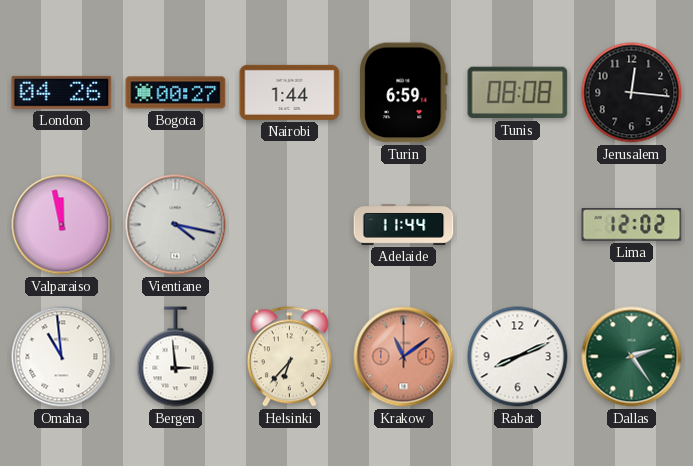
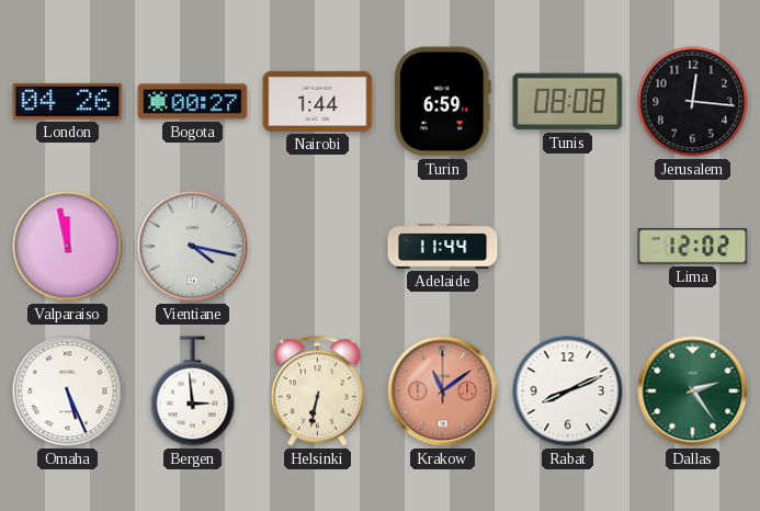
Omaha: 10:59 -> 5:26 (68, 391)
Helsinki: 6:37 -> 6:32 (317, 391)
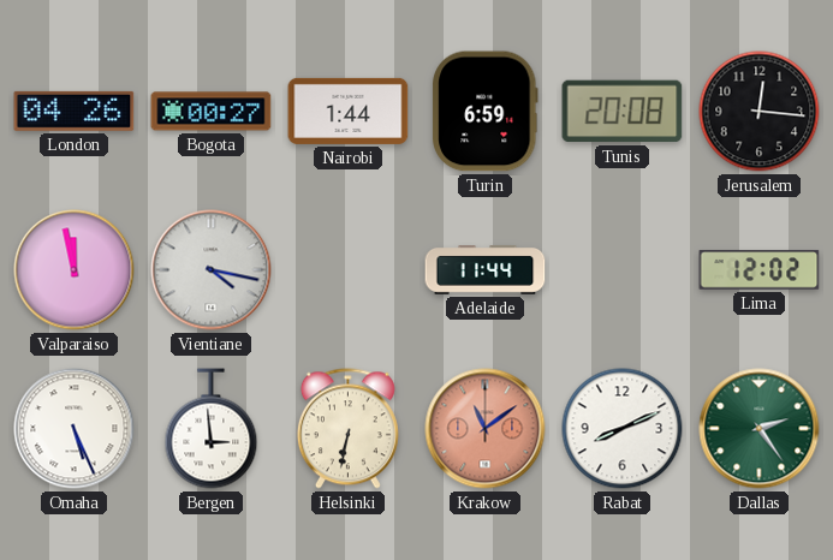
Tunis: 08:08 -> 20:08 (623, 112)
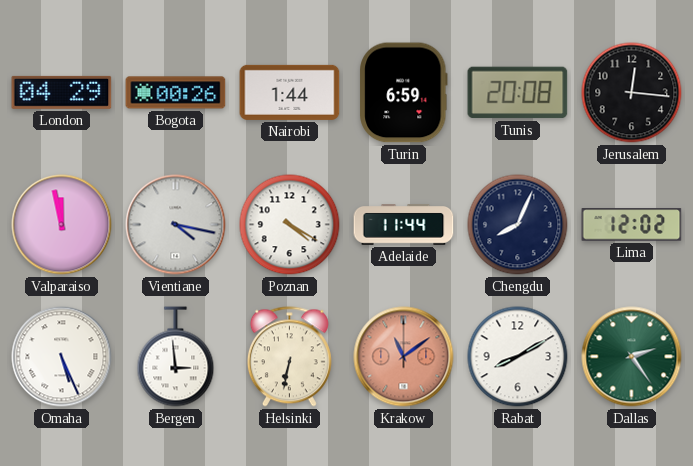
London: 04:26 -> 04:29 (62, 92)
Bogota: 00:27 -> 00:26 (176, 93)
Poznan: none -> 4:20 (290, 225)
Chengdu: none -> 8:04 (518, 225)
Rabat: 8:11 -> 8:10 (518, 357)
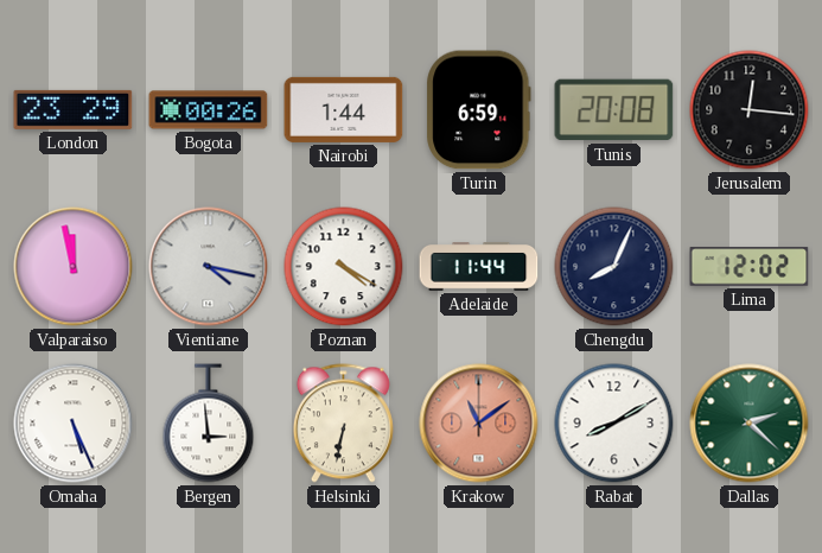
London: 04:29 -> 23:29 (74, 109)
Dallas: 2:24 -> 2:22 (750, 424)
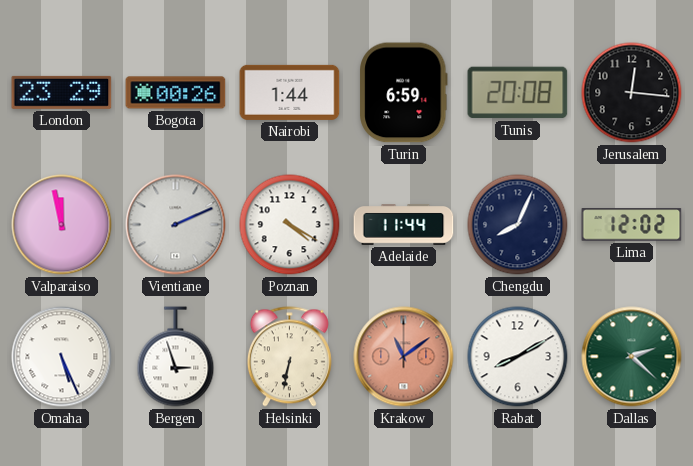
Vientiane: 4:17 -> 2:11 (176, 225)
Bergen: 2:59 -> 2:57 (176, 357)
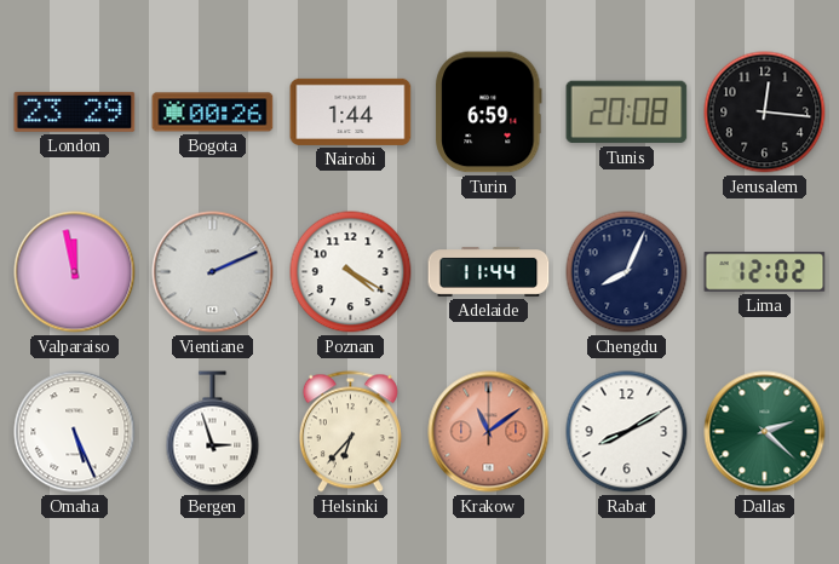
Helsinki: 6:32 -> 6:37 (350, 432)
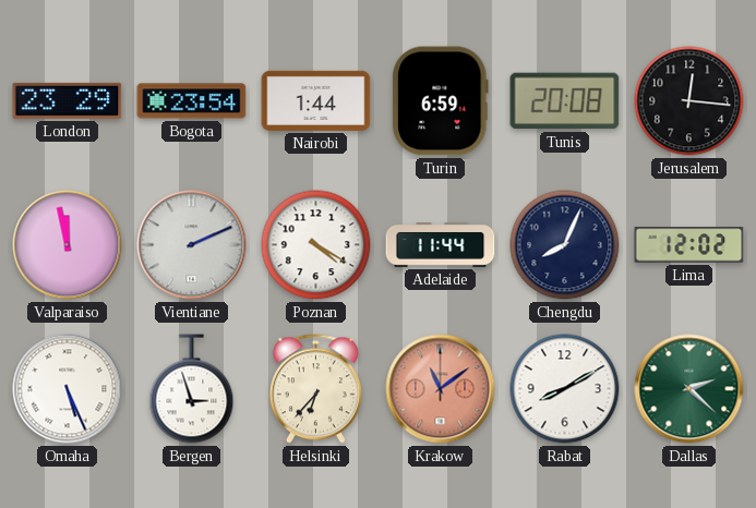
Bogota: 00:26 -> 23:54 (192, 101)
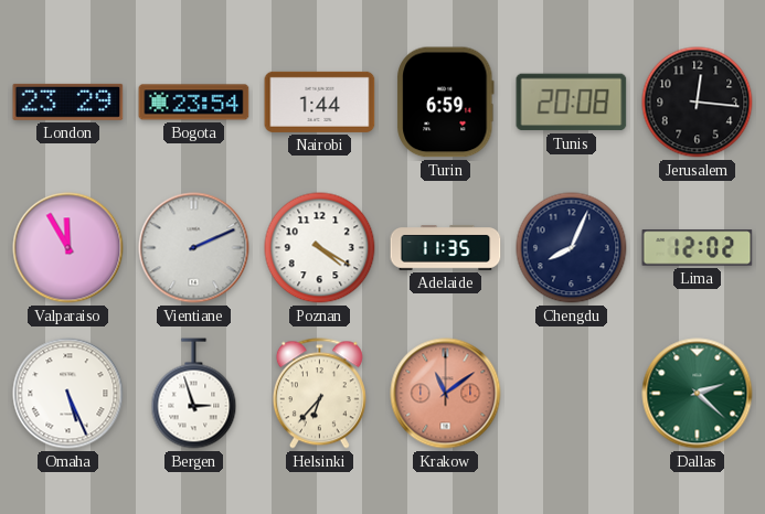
Valparaiso: 11:58 -> 11:55 (68, 248)
Adelaide: 11:44 -> 11:35 (446, 248)
Rabat: 8:10 -> none (565, 389)
